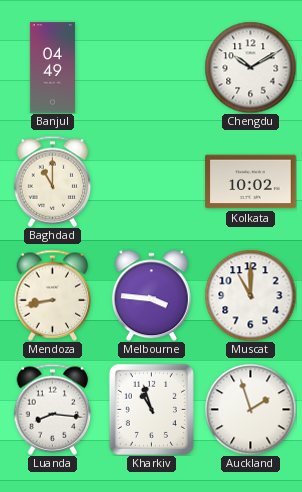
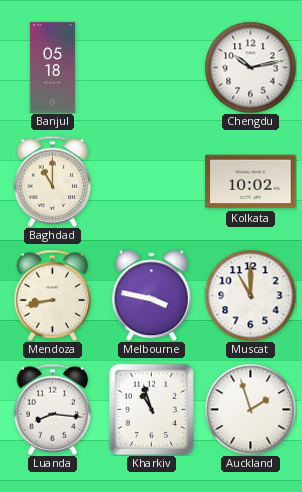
Banjul: 04:49 -> 05:18 (52, 68)
Chengdu: 10:10 -> 10:13 (250, 67)
Melbourne: 3:46 -> 3:47 (151, 295)
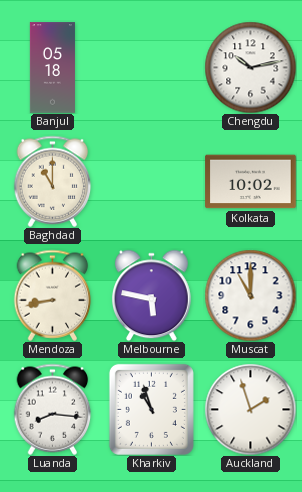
Melbourne: 3:47 -> 5:47 (151, 295)
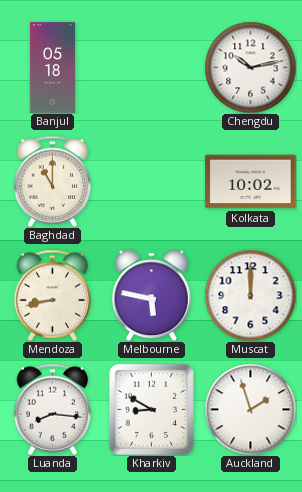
Muscat: 11:00 -> 12:00 (250, 295)
Kharkiv: 10:57 -> 8:50 (151, 409)
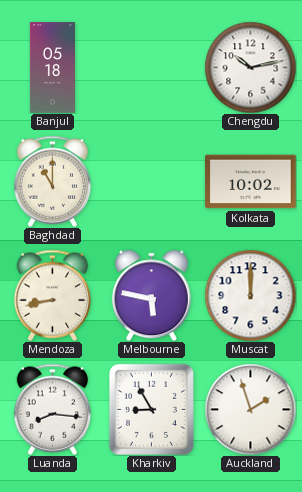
Kharkiv: 8:50 -> 8:55 (151, 409)
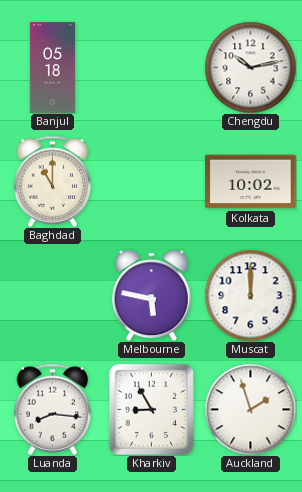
Mendoza: 8:43 -> none (53, 295)
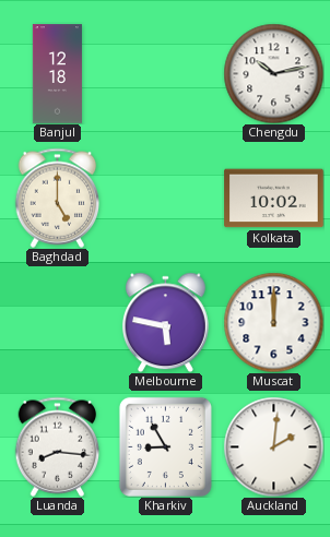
Banjul: 05:18 -> 12:18 (57, 74)
Baghdad: 11:00 -> 5:00 (58, 198)
Auckland: 1:57 -> 2:01 (273, 446)
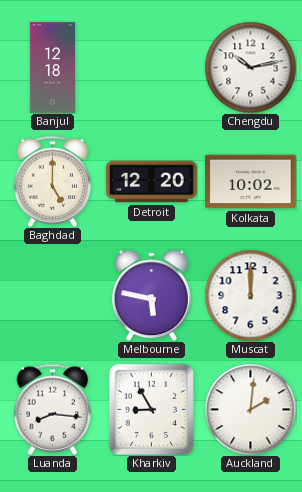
Detroit: none -> 12:20 (152, 182)
